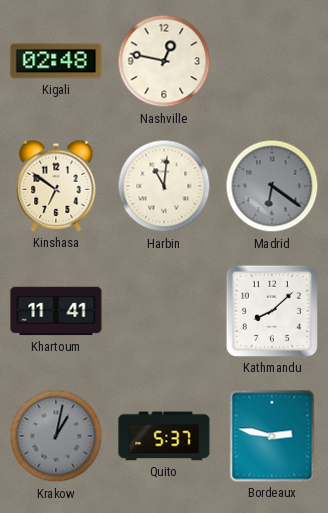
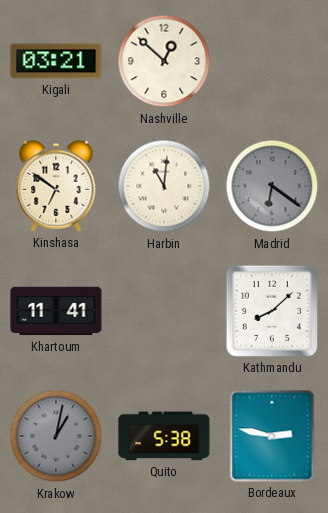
Kigali: 02:48 -> 03:21 (56, 61)
Nashville: 12:47 -> 12:52 (164, 61)
Quito: 5:37 -> 5:38 (164, 436)
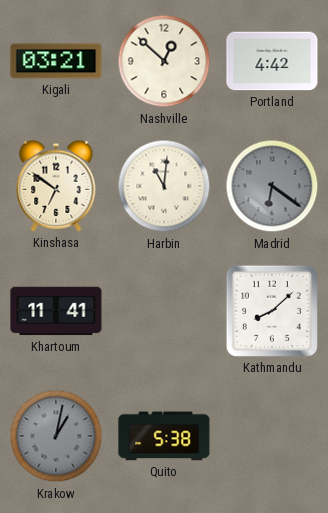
Portland: none -> 4:42 (272, 61)
Bordeaux: 2:47 -> none (272, 436)
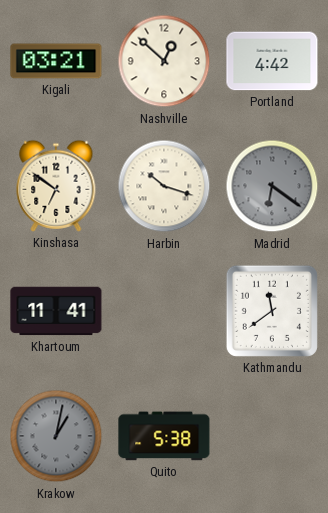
Harbin: 11:01 -> 10:18 (164, 186)
Kathmandu: 8:08 -> 11:39 (272, 311)
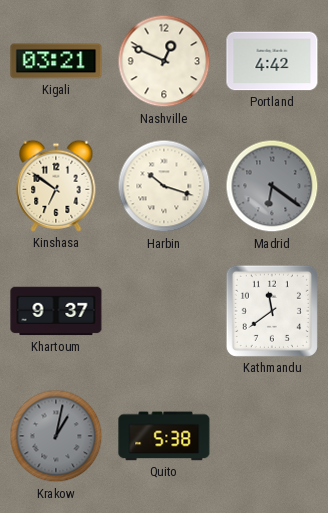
Nashville: 12:52 -> 12:49 (164, 61)
Khartoum: 11:41 -> 9:37 (56, 311)
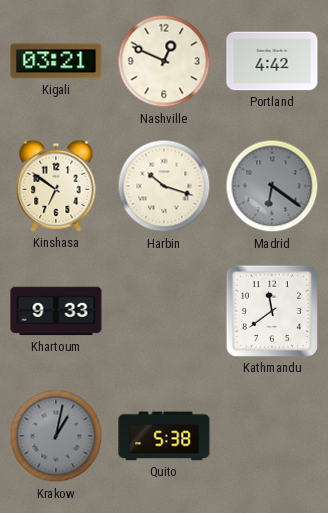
Khartoum: 9:37 -> 9:33 (56, 311)
